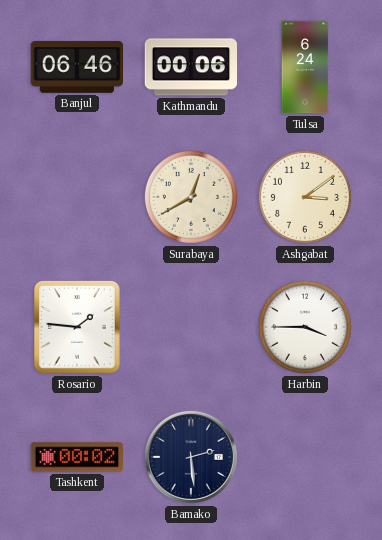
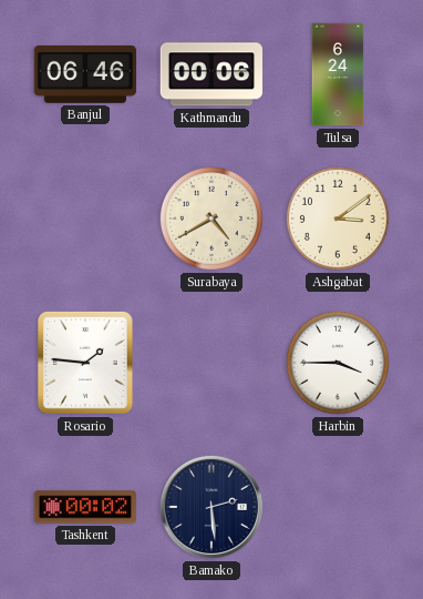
Surabaya: 12:40 -> 4:40 (211, 219)
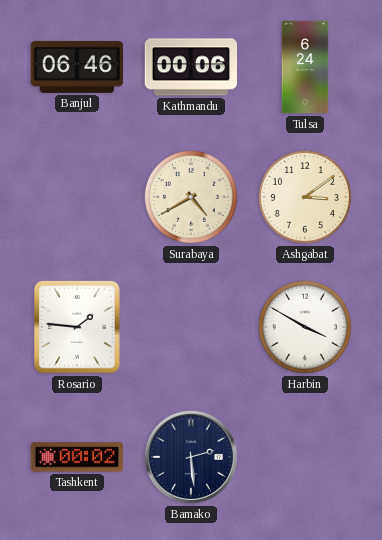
Harbin: 3:45 -> 3:50 (305, 327)
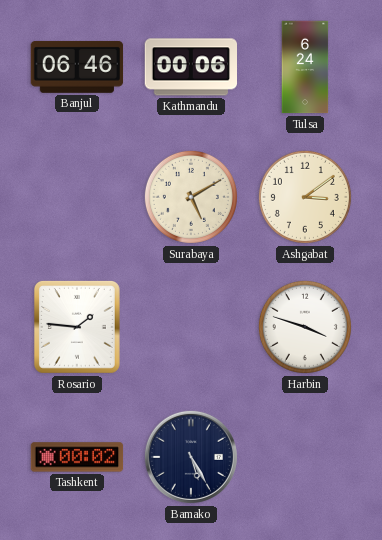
Surabaya: 4:40 -> 5:10 (191, 197)
Harbin: 3:50 -> 3:48 (305, 327)
Bamako: 2:29 -> 5:25 (191, 457)
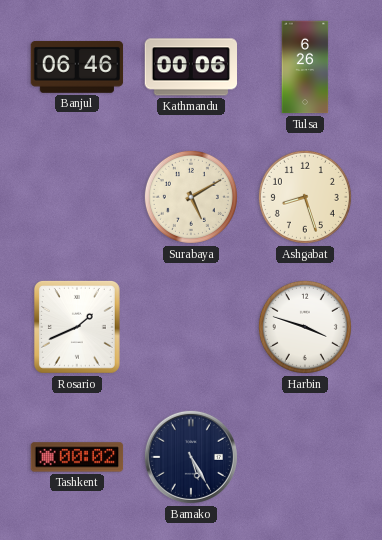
Tulsa: 6:24 -> 6:26 (305, 67)
Ashgabat: 3:09 -> 8:27 (305, 197)
Rosario: 1:46 -> 1:41 (77, 327)
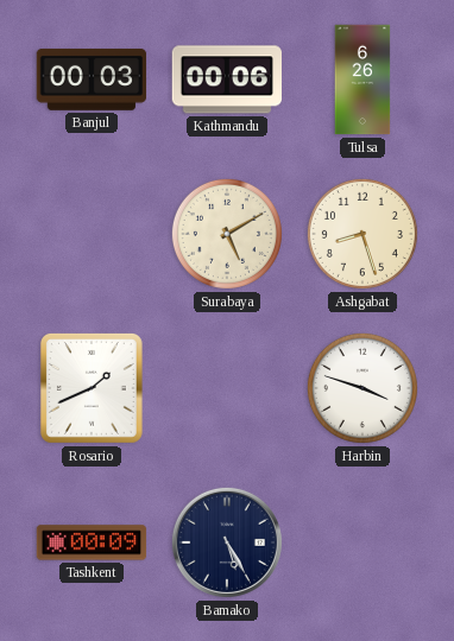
Banjul: 06:46 -> 00:03 (92, 80)
Tashkent: 00:02 -> 00:09 (92, 542)
